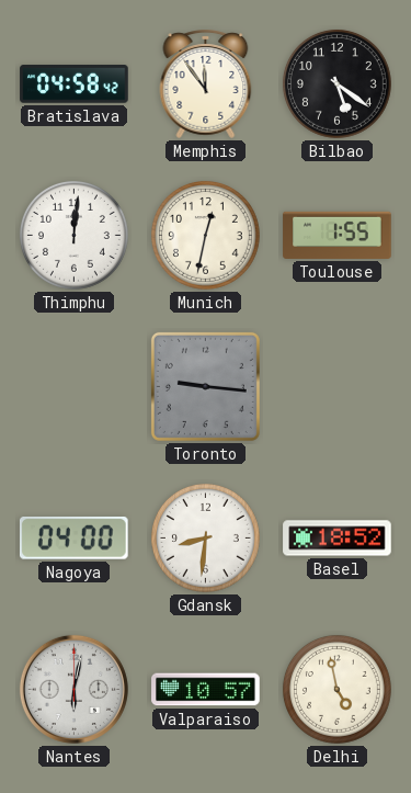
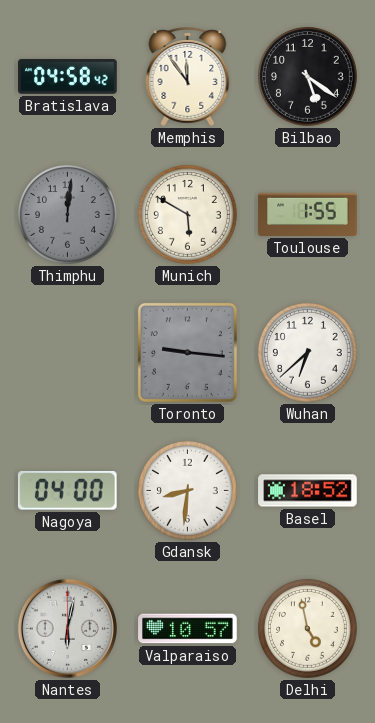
Thimphu dial: white -> grey (67, 214)
Munich: 12:32 -> 5:50 (187, 214)
Wuhan: none -> 6:38 (307, 352)
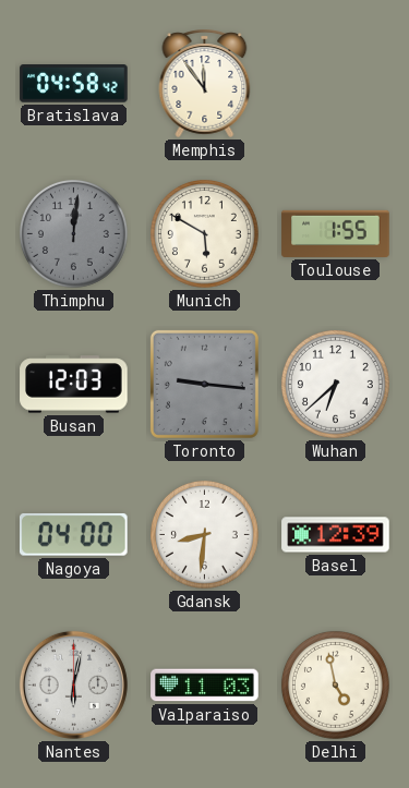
Bilbao: 5:21 -> none (307, 76)
Busan: none -> 12:03 (74, 385)
Basel: 18:52 -> 12:39 (336, 535)
Valparaiso: 10:57 -> 11:03 (205, 686)
